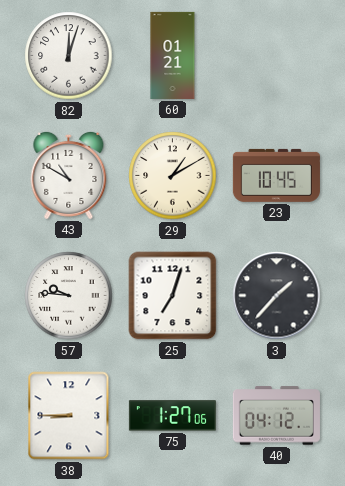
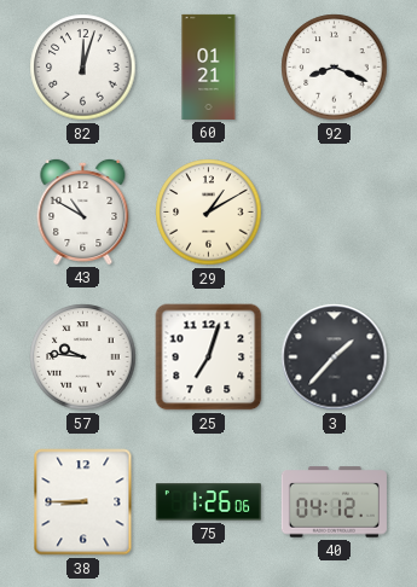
92: none -> 8:19 (335, 68)
23: 10:45 -> none (276, 175)
75: 1:27 -> 1:26 (208, 502)
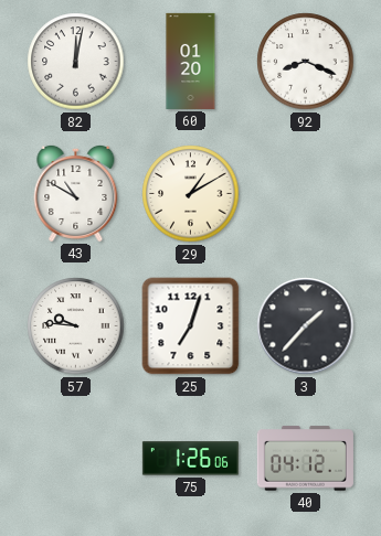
82: 12:03 -> 12:02 (76, 62)
60: 01:21 -> 01:20 (191, 61)
38: 8:45 -> none (83, 502)
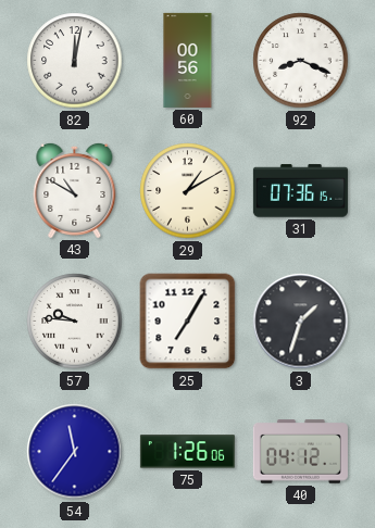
60: 01:20 -> 00:56 (188, 60)
31: none -> 07:36 (300, 191)
25: 7:03 -> 7:05 (188, 322)
3: 1:37 -> 1:33 (301, 322)
54: none -> 11:36 (75, 452)
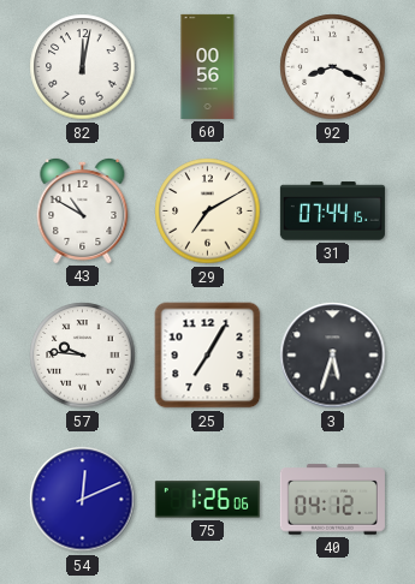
29: 1:10 -> 7:10 (208, 211)
31: 07:36 -> 07:44 (332, 211)
3: 1:33 -> 5:33 (333, 356)
54: 11:36 -> 12:11 (83, 500)
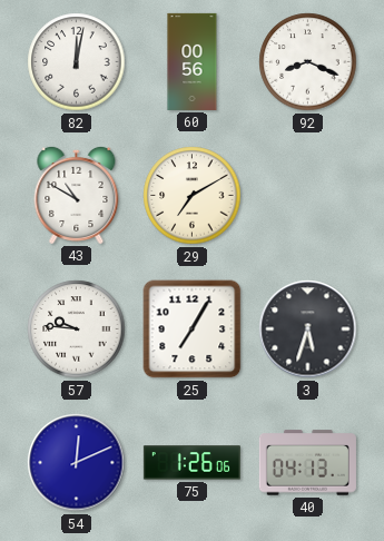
31: 07:44 -> none (332, 211)
40: 04:12 -> 04:13 (307, 463)
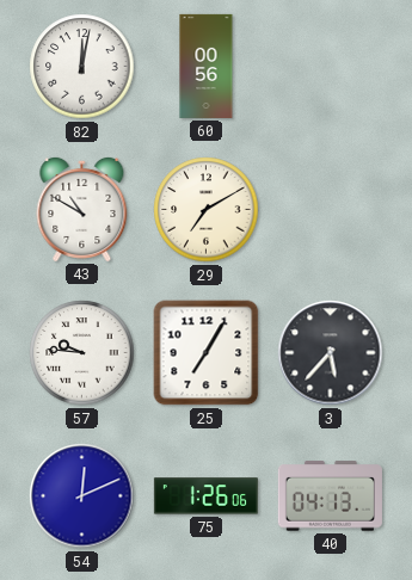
92: 8:19 -> none (308, 62)
3: 5:33 -> 5:37 (331, 353)
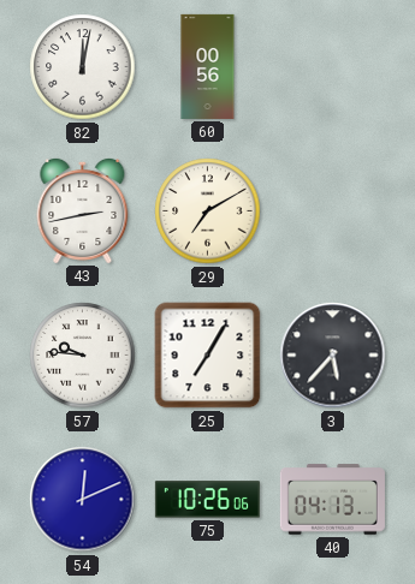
43: 10:50 -> 2:43 (83, 210)
75: 1:26 -> 10:26 (207, 500)
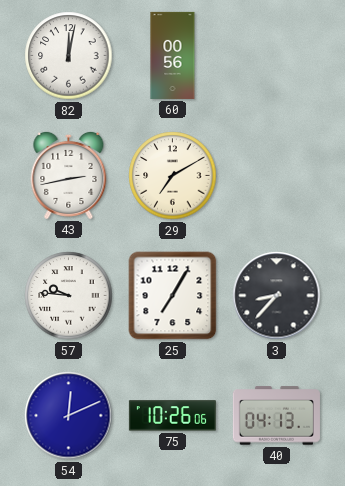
3: 5:37 -> 8:37 (277, 296)
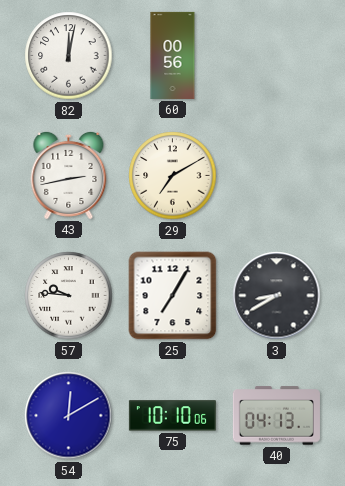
3: 8:37 -> 8:40 (277, 296)
54: 12:11 -> 12:10 (69, 416)
75: 10:26 -> 10:10 (172, 416)
